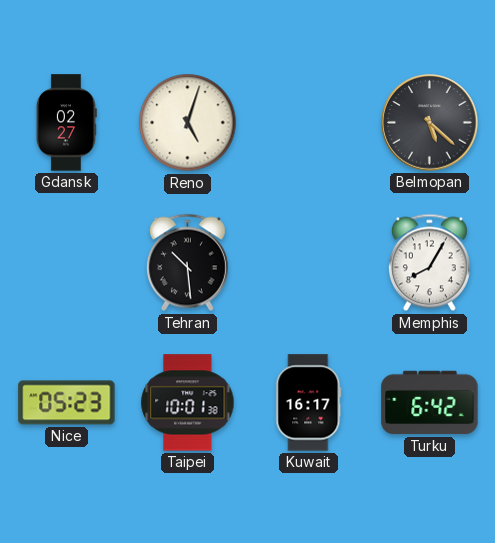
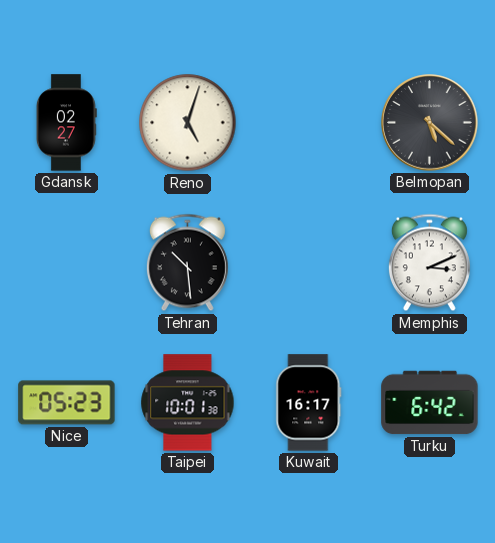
Memphis: 8:05 -> 3:11 (429, 263)
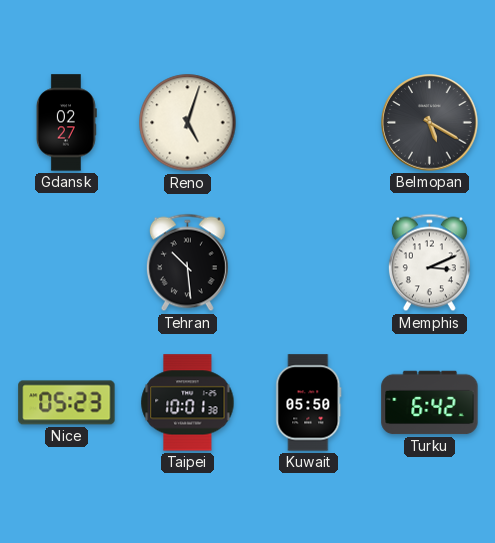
Belmopan: 5:22 -> 5:20 (430, 123)
Kuwait: 16:17 -> 05:50 (309, 403)
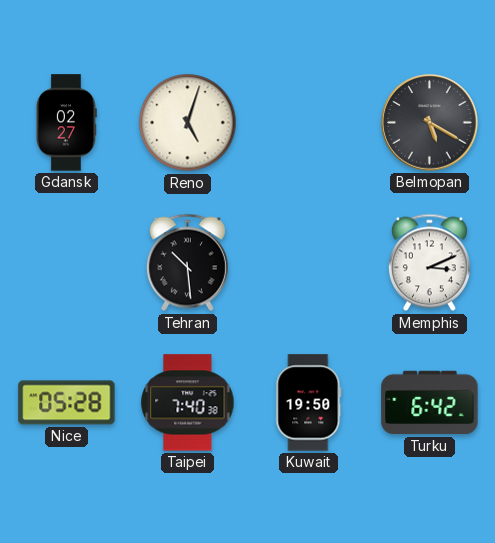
Nice: 05:23 -> 05:28 (67, 403)
Taipei: 10:01 -> 7:40 (188, 403)
Kuwait: 05:50 -> 19:50 (309, 403)
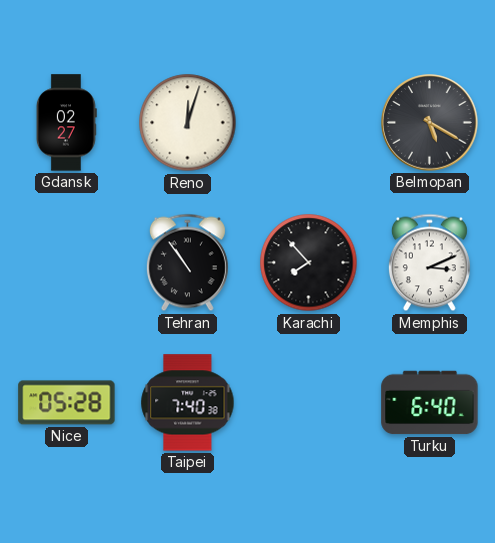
Reno: 5:03 -> 12:03 (188, 123)
Tehran: 10:29 -> 10:54 (187, 263)
Karachi: none -> 7:53 (309, 263)
Kuwait: 19:50 -> none (309, 403)
Turku: 6:42 -> 6:40 (430, 403)
